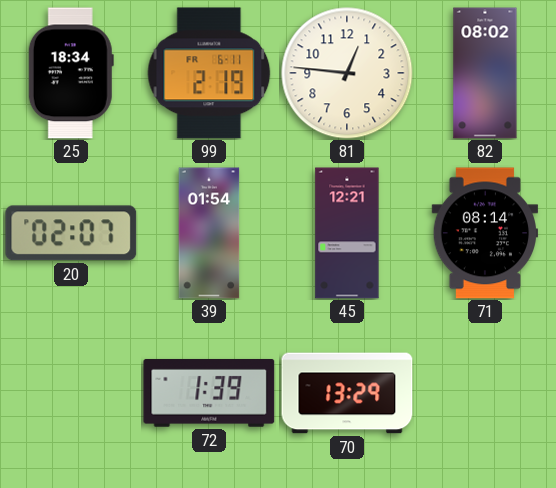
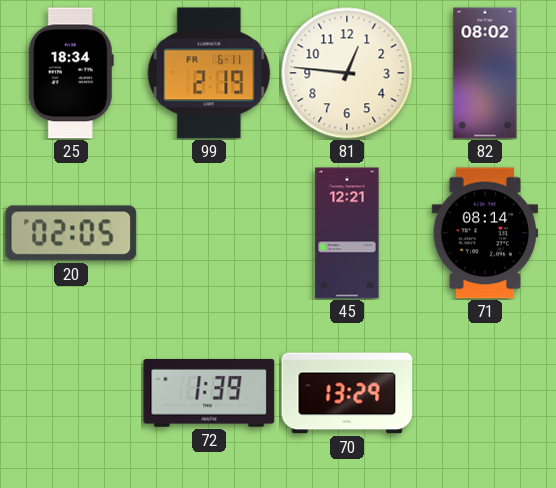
20: 02:07 -> 02:05 (71, 233)
39: 01:54 -> none (209, 233)
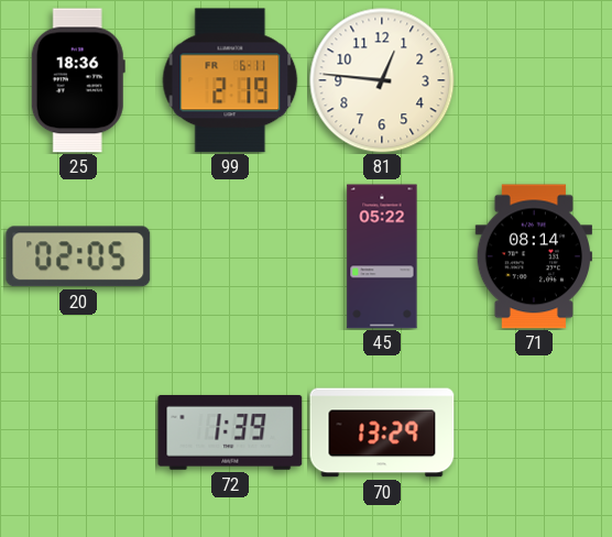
25: 18:34 -> 18:36 (78, 80)
82: 08:02 -> none (485, 73)
45: 12:21 -> 05:22 (382, 256)
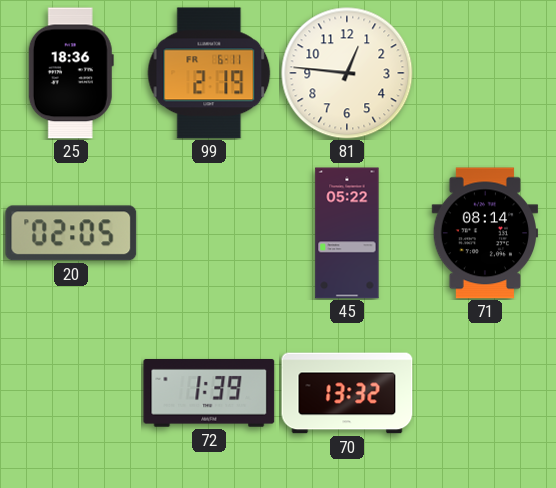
70: 13:29 -> 13:32 (347, 393)
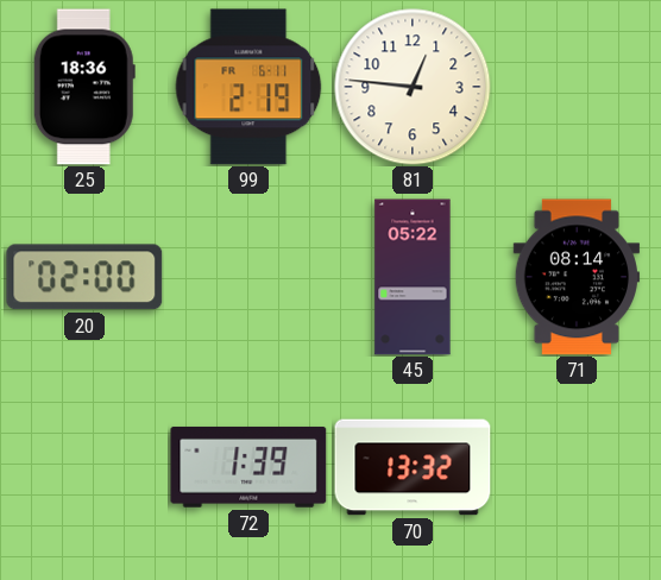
20: 02:05 -> 02:00 (84, 277)
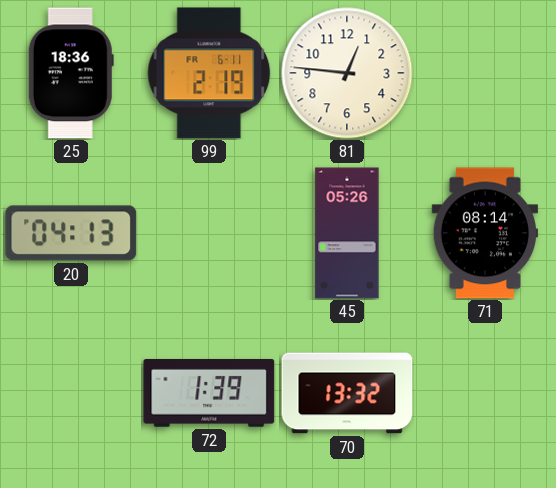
20: 02:00 -> 04:13 (71, 233)
45: 05:22 -> 05:26 (347, 233)
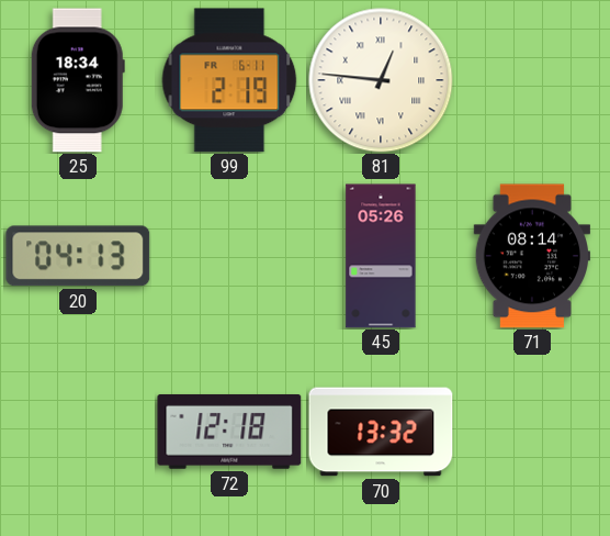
25: 18:36 -> 18:34 (78, 80)
81 numerals: Arabic -> Roman (381, 80)
72: 1:39 -> 12:18 (229, 432)
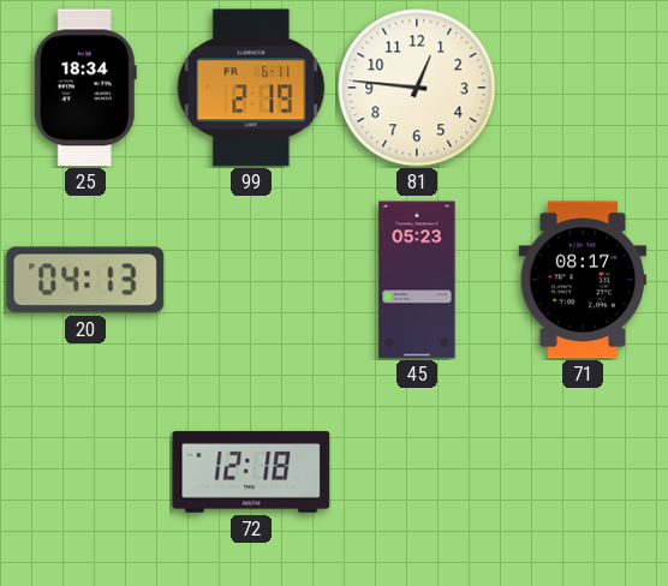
81 numerals: Roman -> Arabic (417, 88)
45: 05:26 -> 05:23 (417, 280)
71: 08:14 -> 08:17 (583, 280)
70: 13:32 -> none (381, 432)
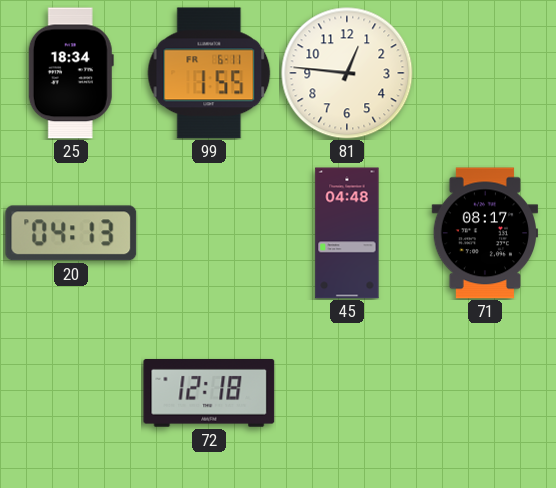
99: 2:19 -> 1:55 (209, 73)
45: 05:23 -> 04:48 (347, 233)
